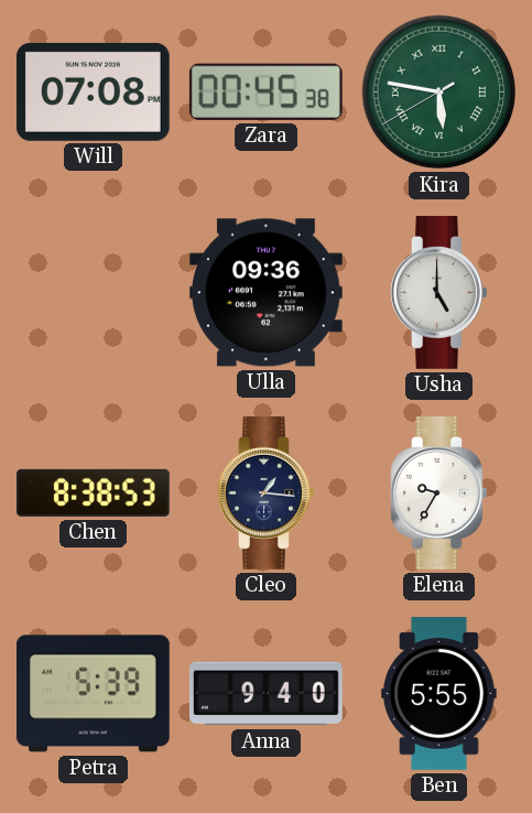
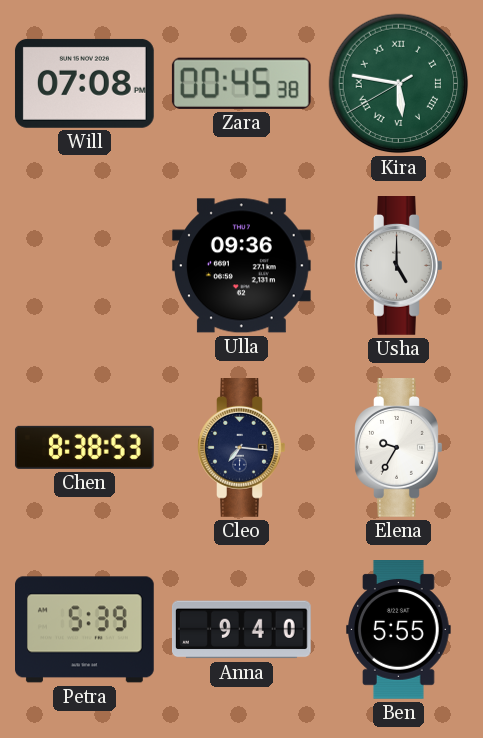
Cleo: 1:16 -> 7:16 (242, 448)
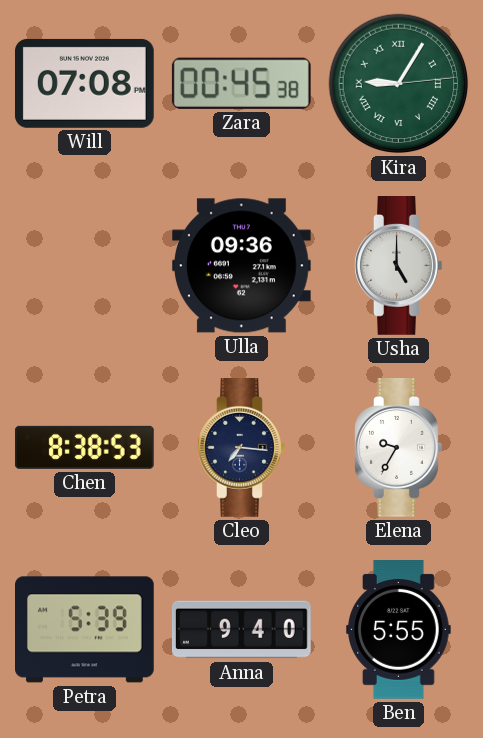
Kira: 5:46 -> 9:05 (399, 84)
